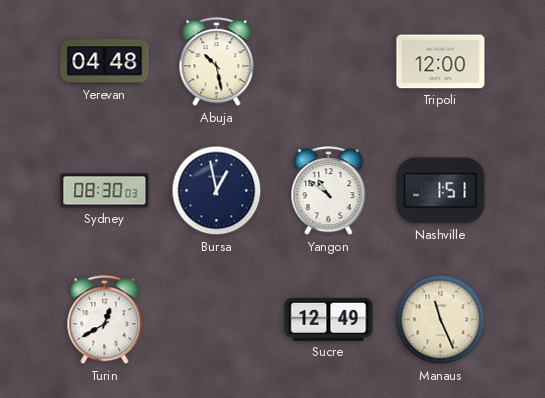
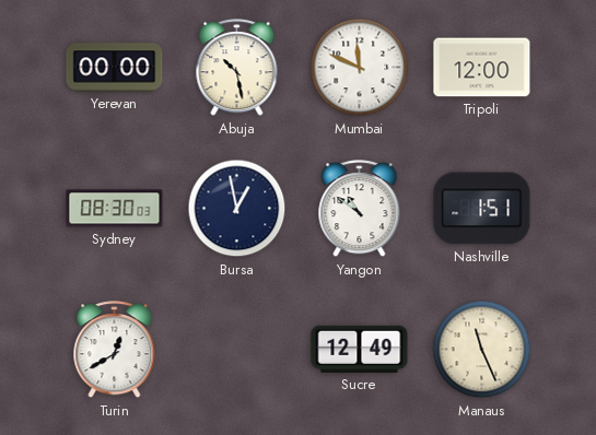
Yerevan: 04:48 -> 00:00 (115, 68)
Mumbai: none -> 11:49 (360, 68)
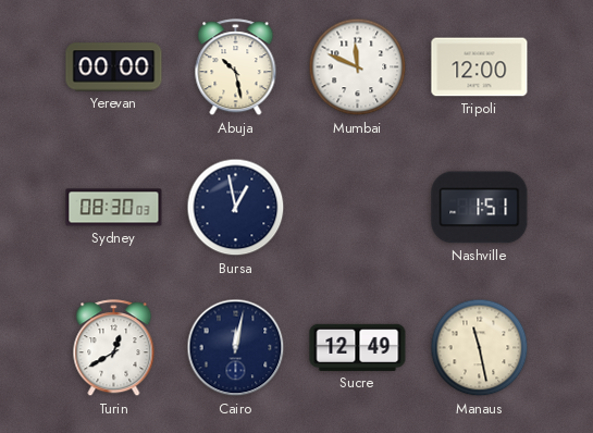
Yangon: 10:51 -> none (360, 209)
Cairo: none -> 12:02 (236, 348)
Manaus: 11:26 -> 11:28 (480, 348)
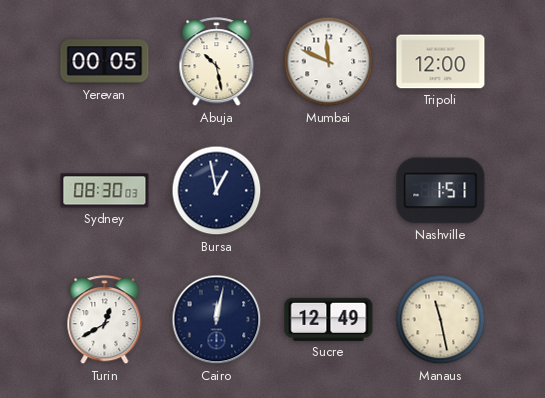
Yerevan: 00:00 -> 00:05 (105, 62)
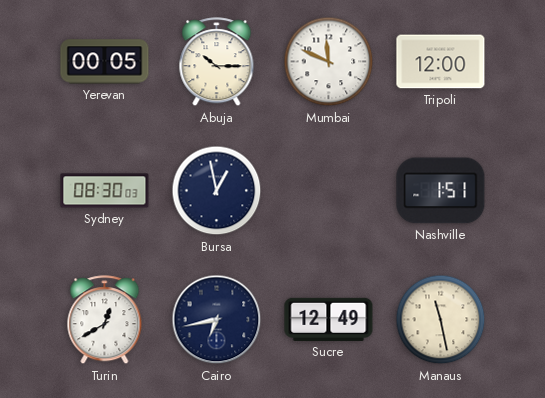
Abuja: 10:28 -> 10:15 (217, 62)
Cairo: 12:02 -> 6:43 (217, 320)
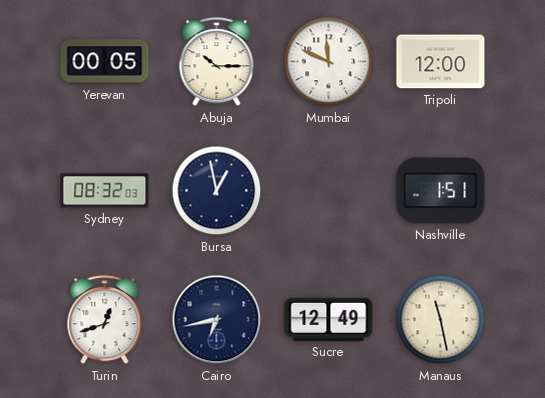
Sydney: 08:30 -> 08:32 (105, 191)
Turin: 12:40 -> 12:42 (105, 320)
